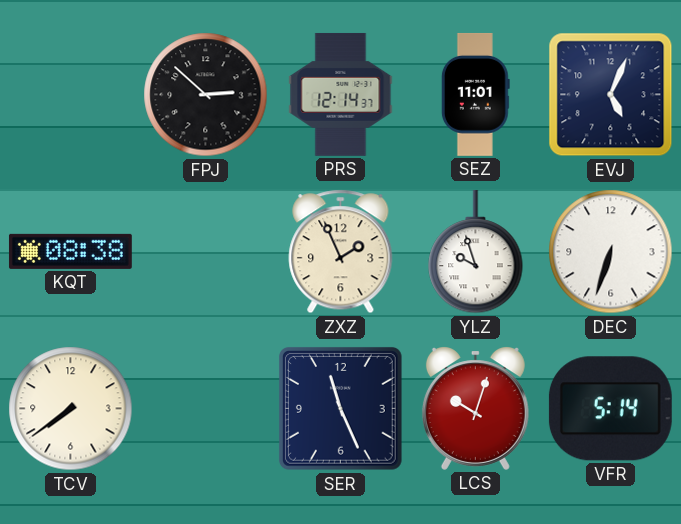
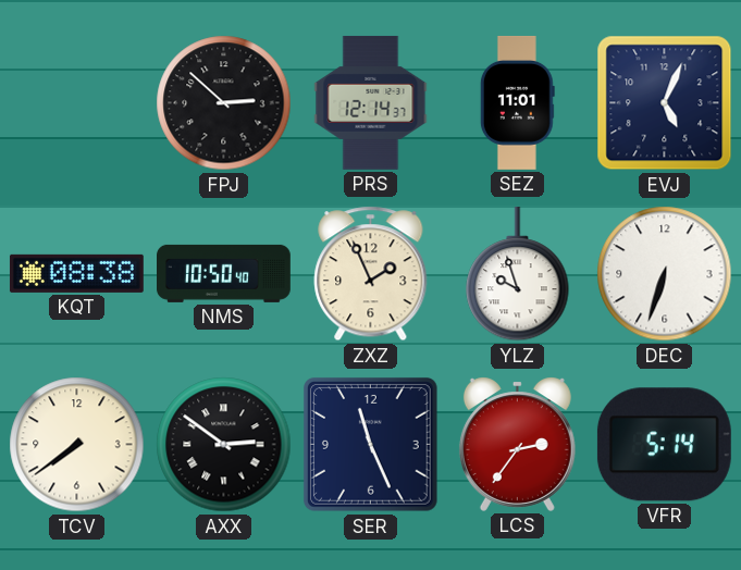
NMS: none -> 10:50 (224, 273)
AXX: none -> 2:51 (224, 445)
LCS: 10:03 -> 2:36 (517, 444)
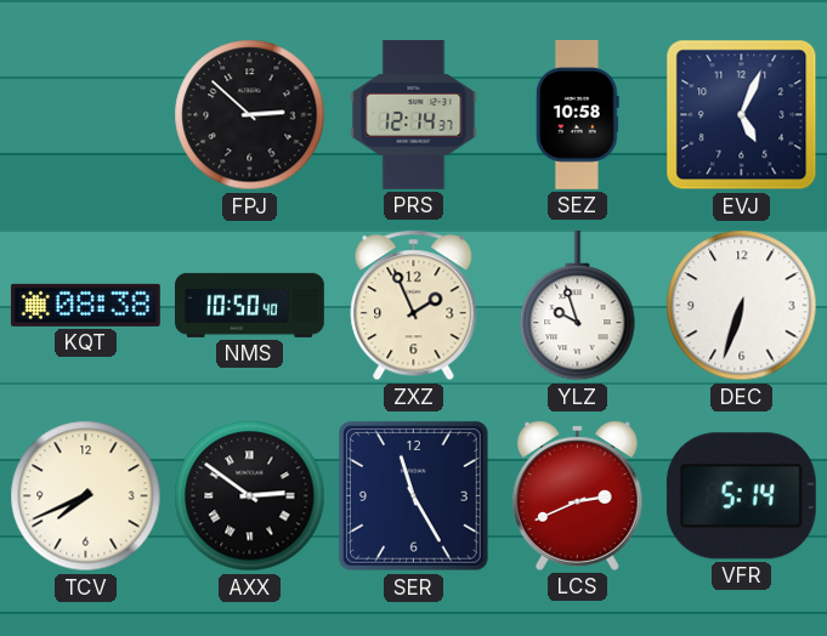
SEZ: 11:01 -> 10:58 (577, 114)
TCV: 7:39 -> 7:41 (86, 496)
SER: 11:26 -> 11:25 (414, 496)
LCS: 2:36 -> 2:41 (577, 495)
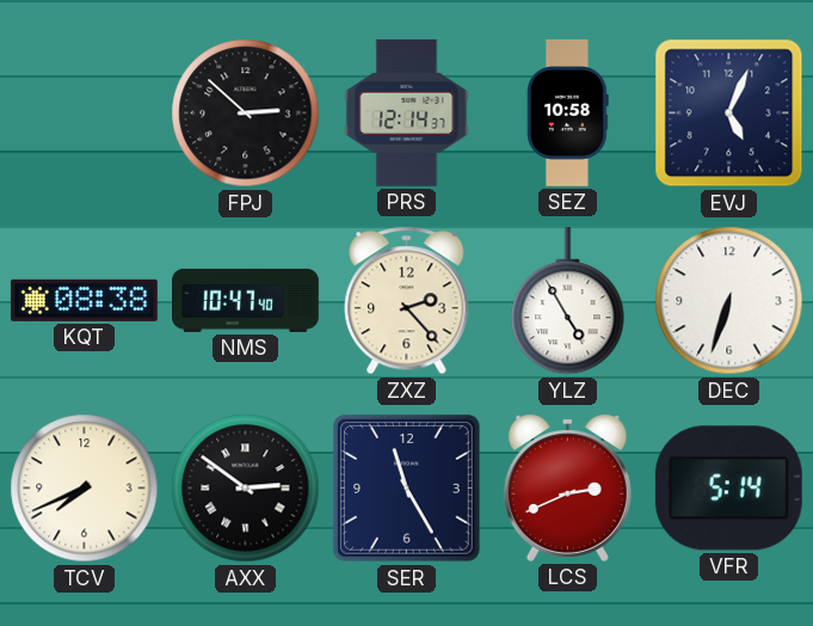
NMS: 10:50 -> 10:47 (246, 300)
ZXZ: 1:56 -> 2:23 (407, 301)
YLZ: 9:57 -> 4:55 (568, 301)
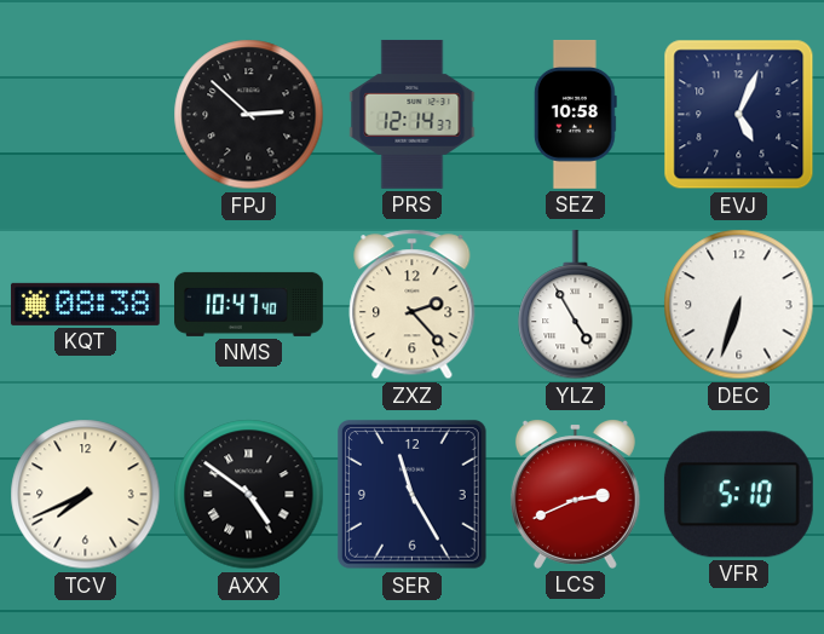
AXX: 2:51 -> 4:51 (249, 495)
VFR: 5:14 -> 5:10 (738, 495)
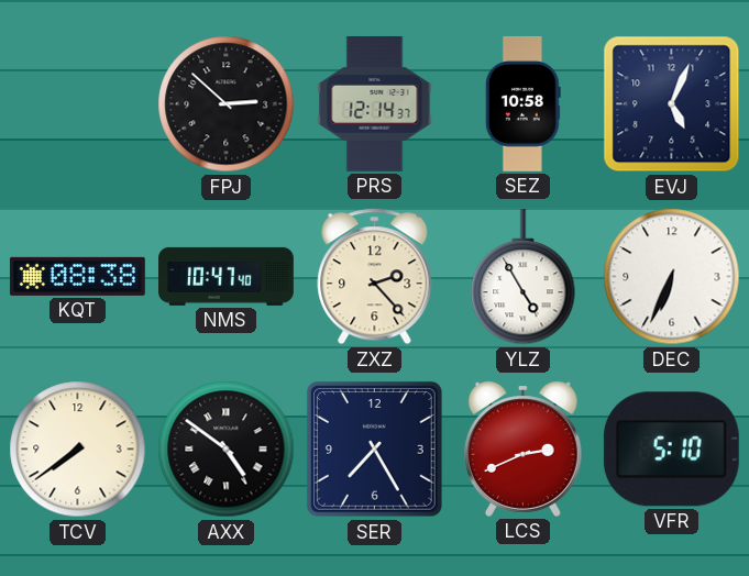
DEC: 6:33 -> 6:34 (672, 277)
TCV: 7:41 -> 7:39 (78, 450)
SER: 11:25 -> 7:25 (375, 450)
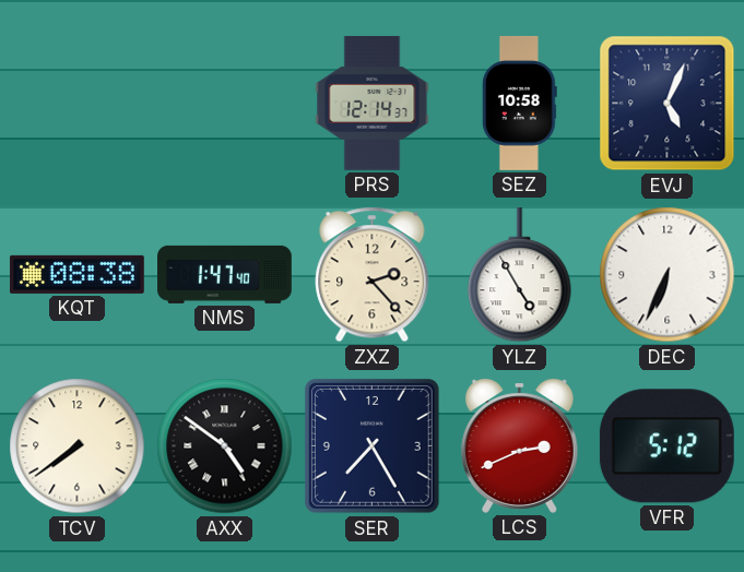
FPJ: 2:52 -> none (227, 104)
NMS: 10:47 -> 1:47 (225, 274)
VFR: 5:10 -> 5:12 (666, 446)
